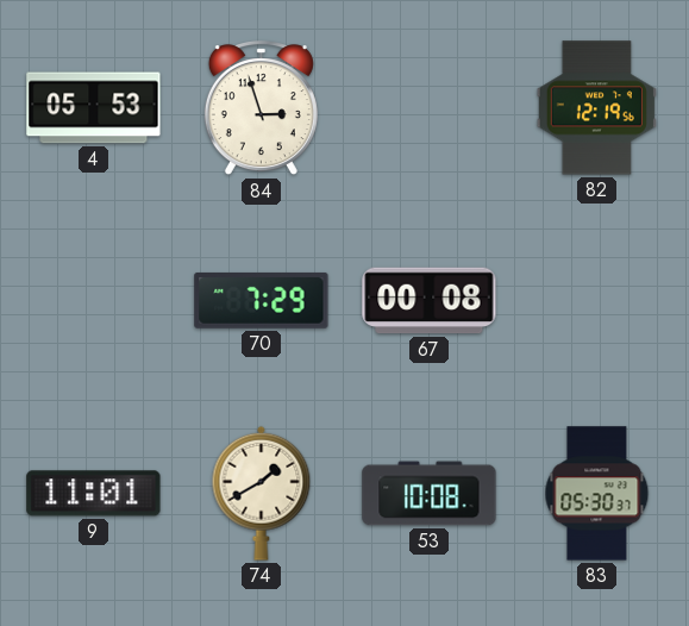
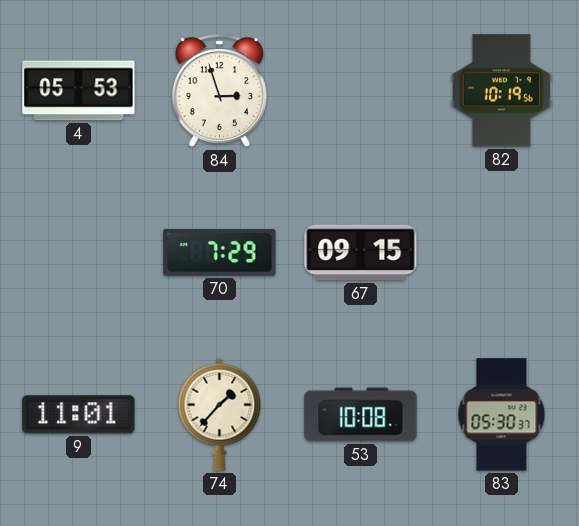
82: 12:19 -> 10:19 (501, 91)
67: 00:08 -> 09:15 (361, 253)
74: 1:40 -> 1:37 (220, 414)
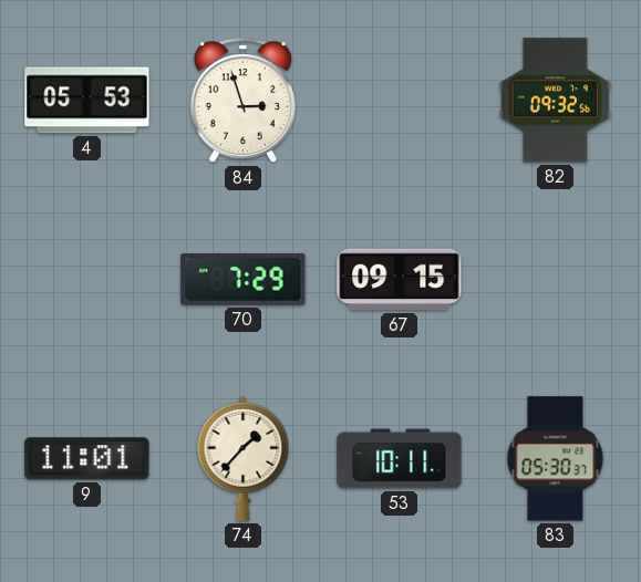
82: 10:19 -> 09:32 (555, 101)
53: 10:08 -> 10:11 (400, 459)
